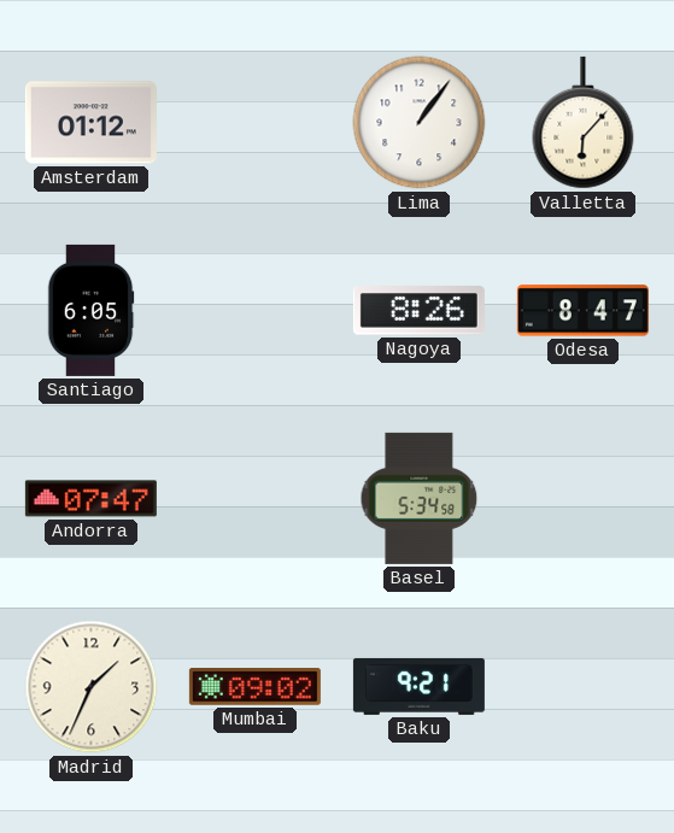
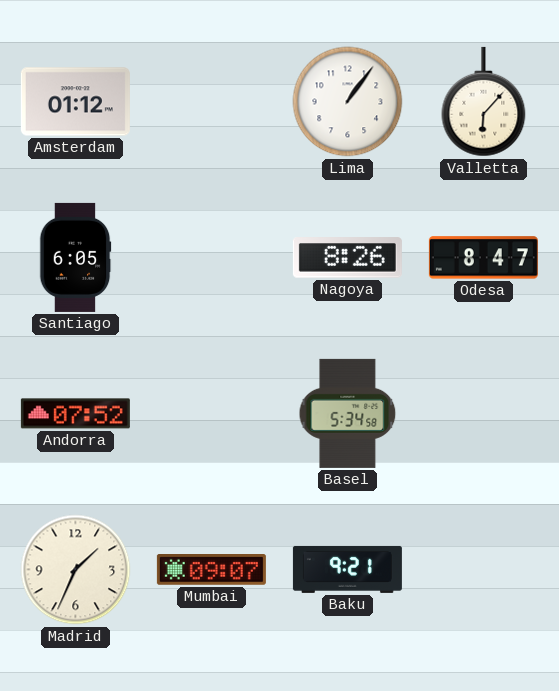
Andorra: 07:47 -> 07:52 (75, 414)
Mumbai: 09:02 -> 09:07 (211, 570)
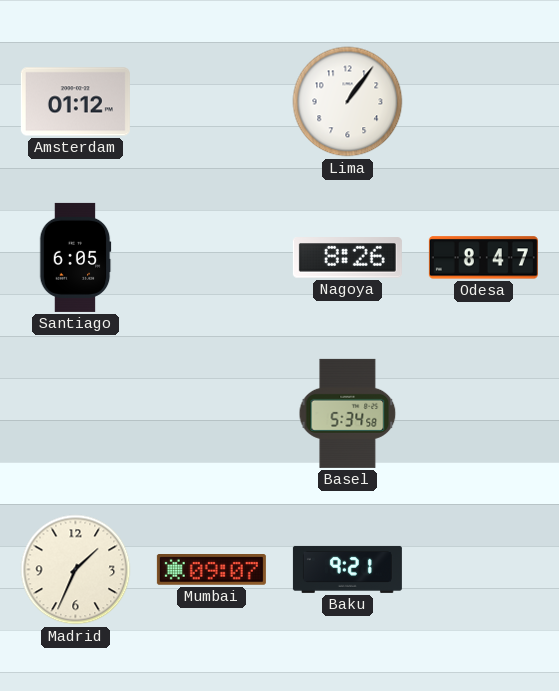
Valletta: 6:07 -> none (484, 102)
Andorra: 07:52 -> none (75, 414)
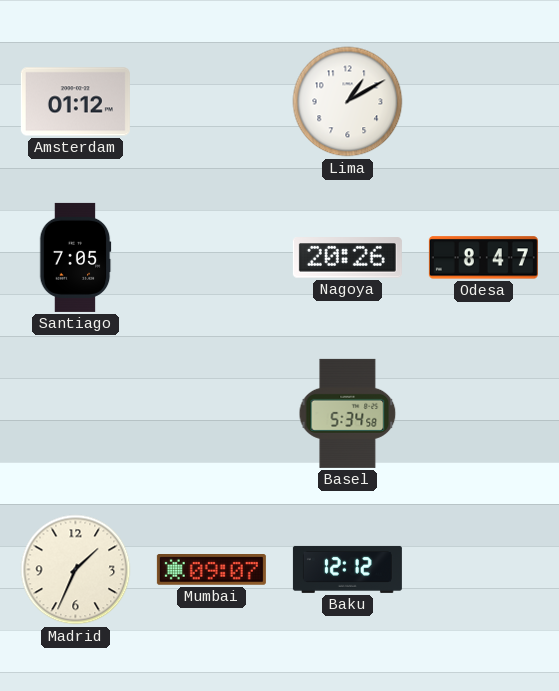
Lima: 1:06 -> 1:10 (348, 102)
Santiago: 6:05 -> 7:05 (75, 257)
Nagoya: 8:26 -> 20:26 (347, 258)
Baku: 9:21 -> 12:12 (347, 569)
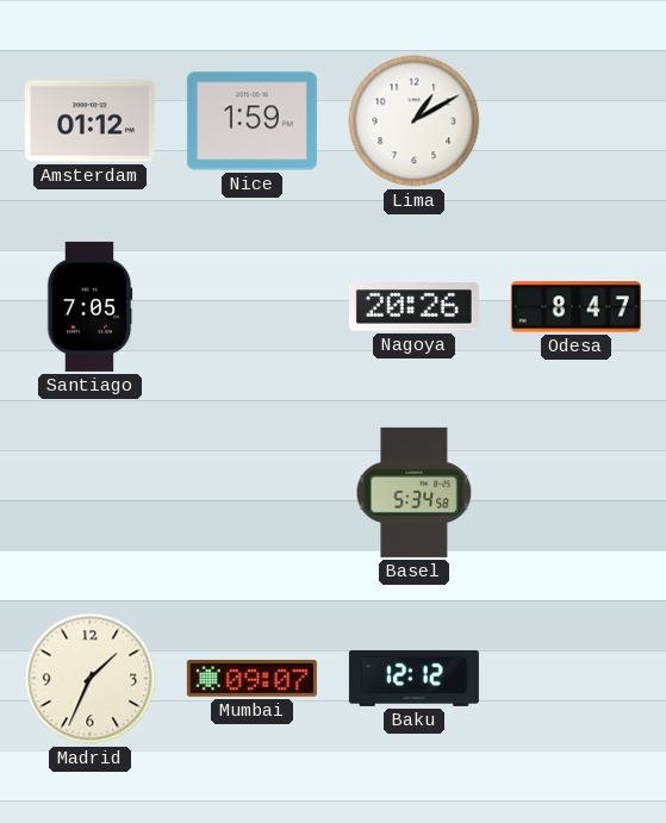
Nice: none -> 1:59 (251, 121)
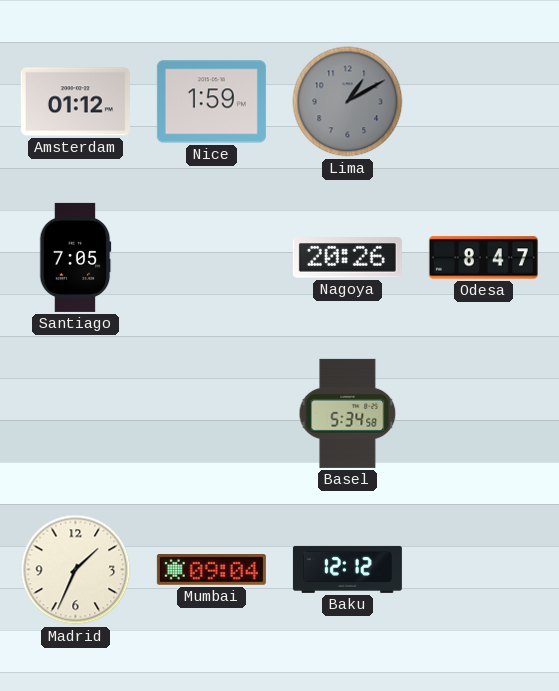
Lima dial: white -> grey (348, 102)
Mumbai: 09:07 -> 09:04 (211, 570)
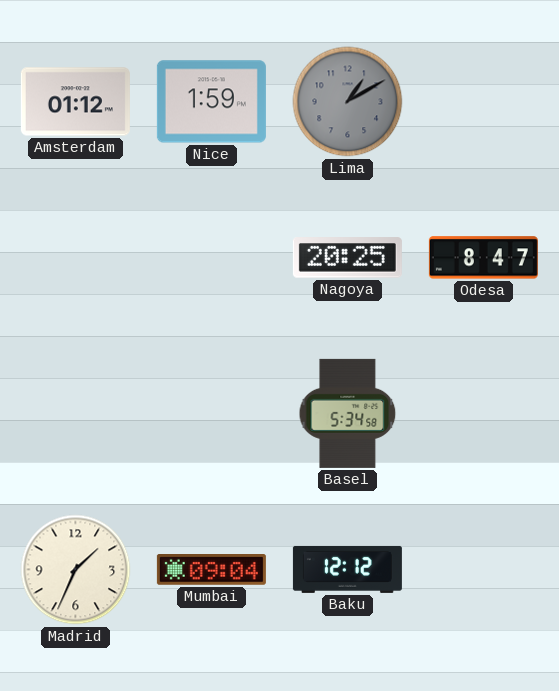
Santiago: 7:05 -> none (75, 257)
Nagoya: 20:26 -> 20:25 (347, 258)
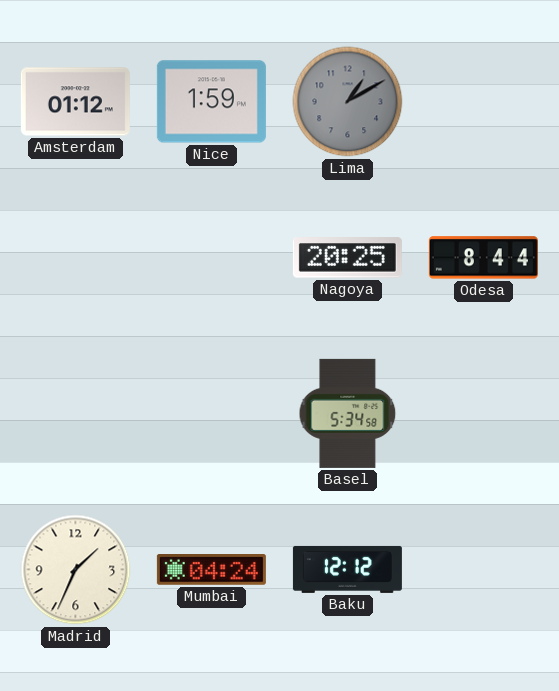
Odesa: 8:47 -> 8:44 (483, 258)
Mumbai: 09:04 -> 04:24 (211, 570)
